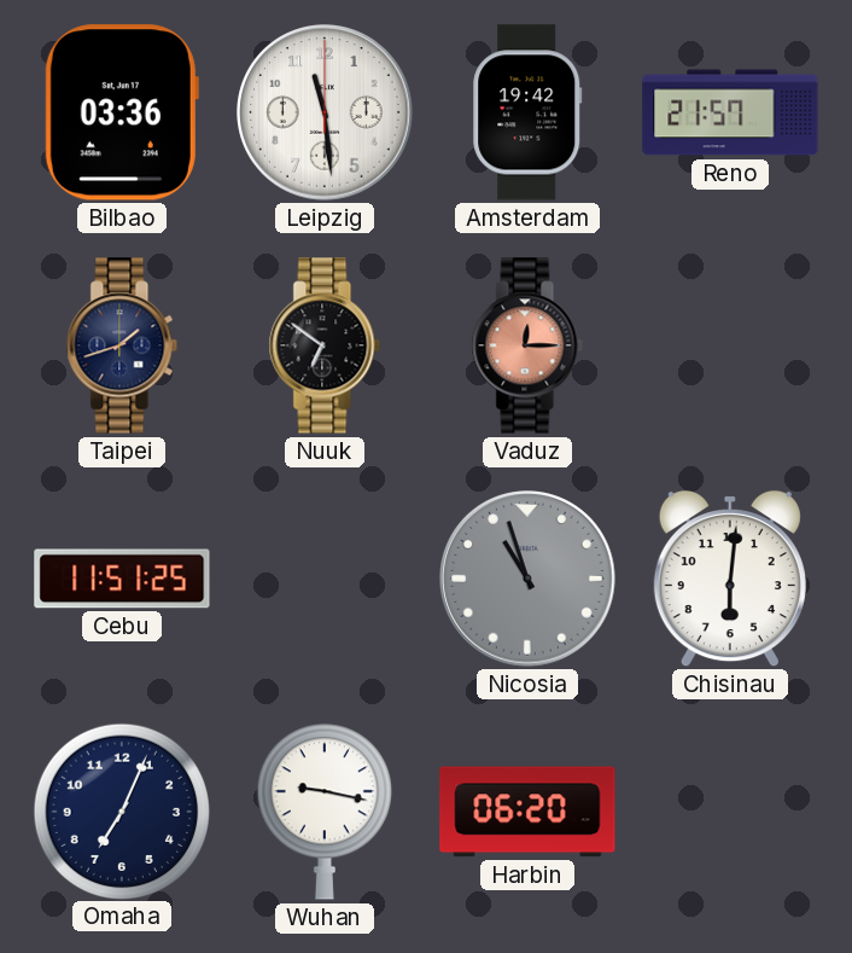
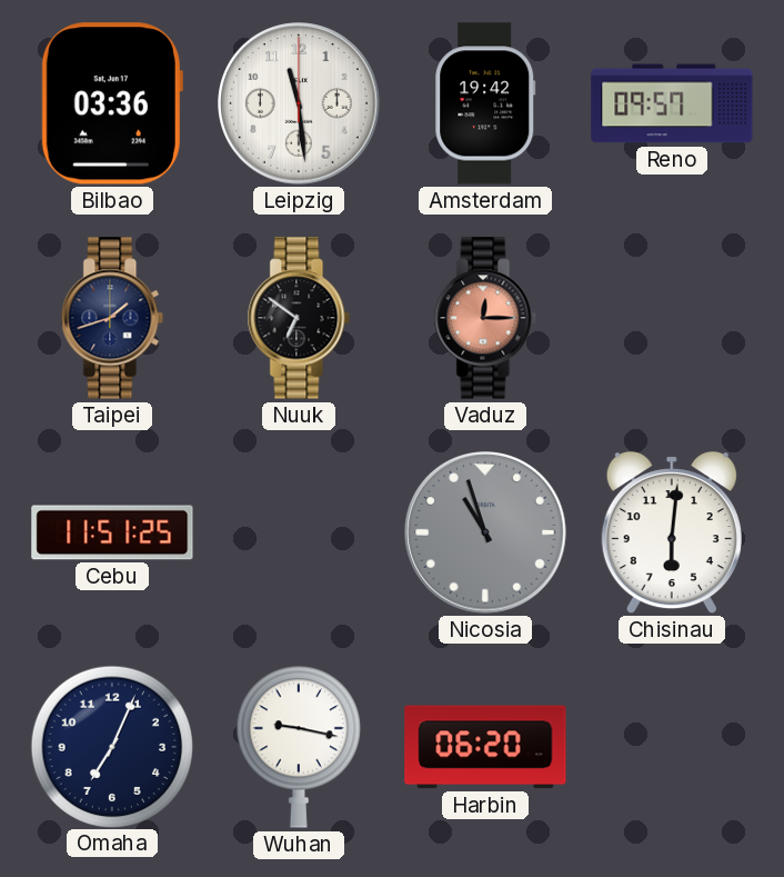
Reno: 21:57 -> 09:57 (672, 103)
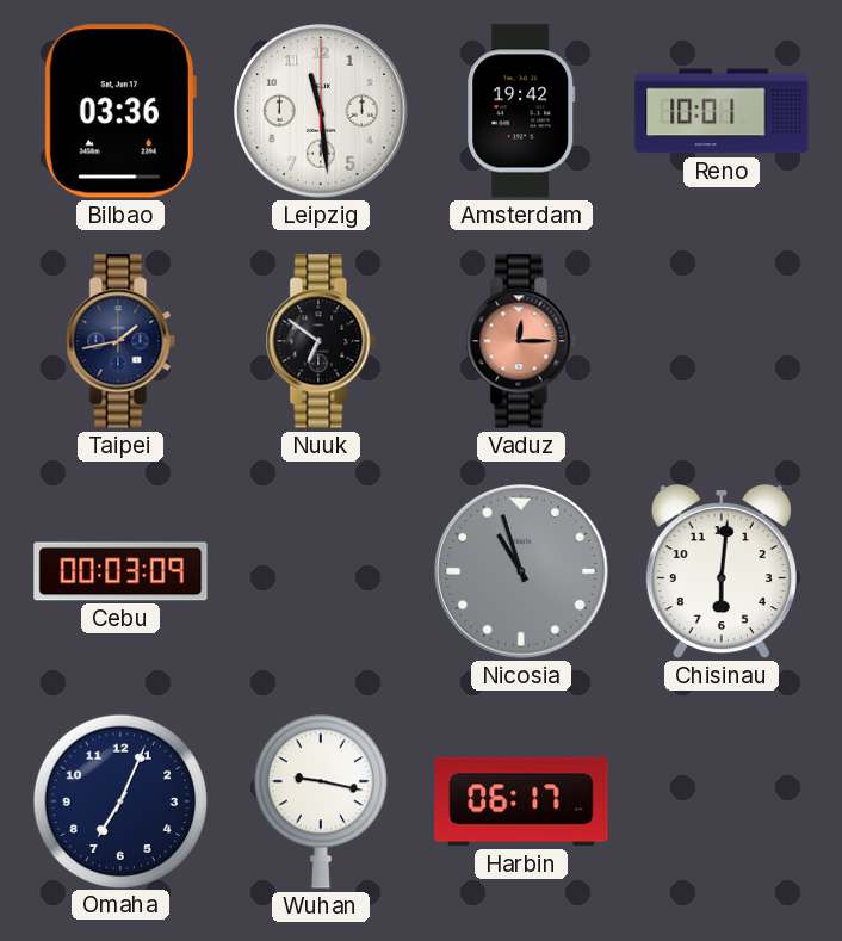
Reno: 09:57 -> 10:01 (722, 111)
Taipei: 1:42 -> 1:43 (120, 341)
Cebu: 11:51 -> 00:03 (120, 571)
Harbin: 06:20 -> 06:17 (521, 801)
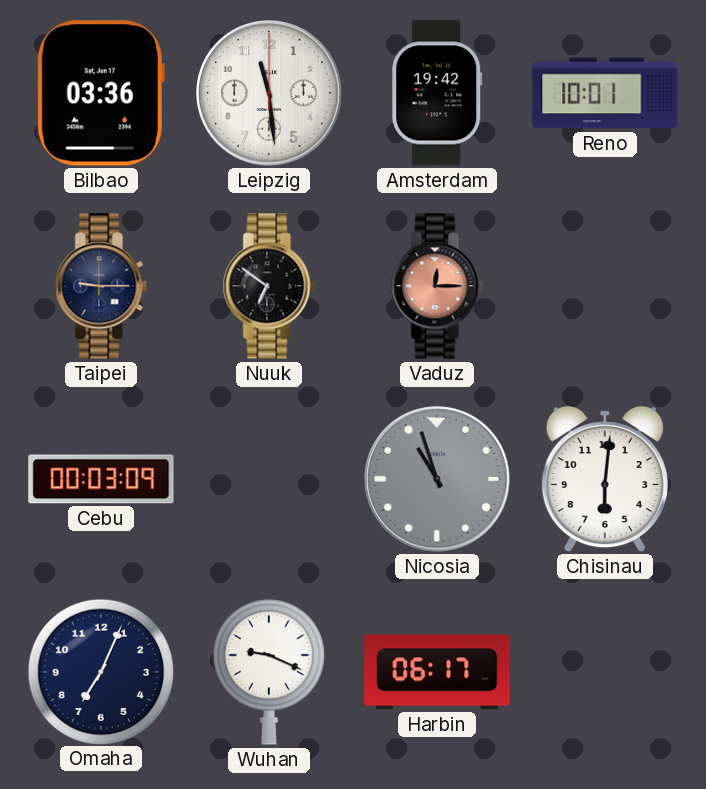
Taipei: 1:43 -> 9:15 (101, 286)
Wuhan: 9:17 -> 9:19 (269, 672)
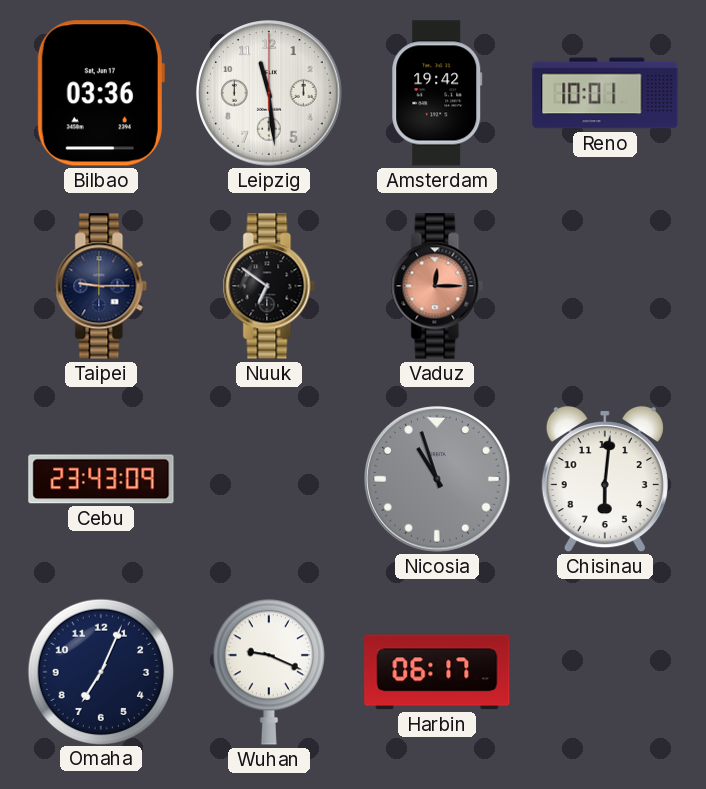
Cebu: 00:03 -> 23:43 (101, 479)
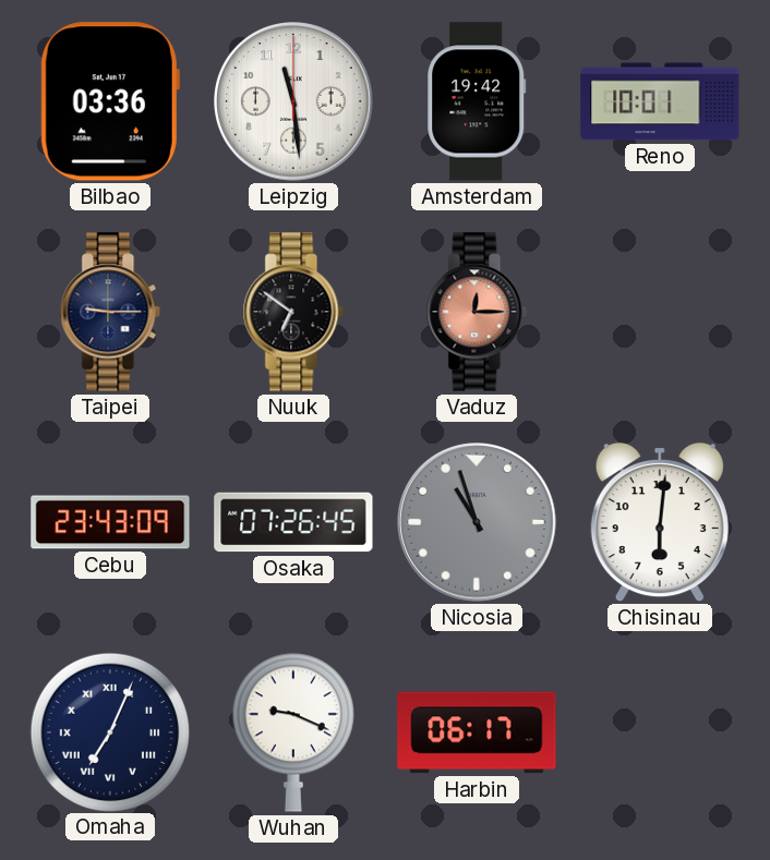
Osaka: none -> 07:26 (293, 522)
Omaha numerals: Arabic -> Roman (109, 731)
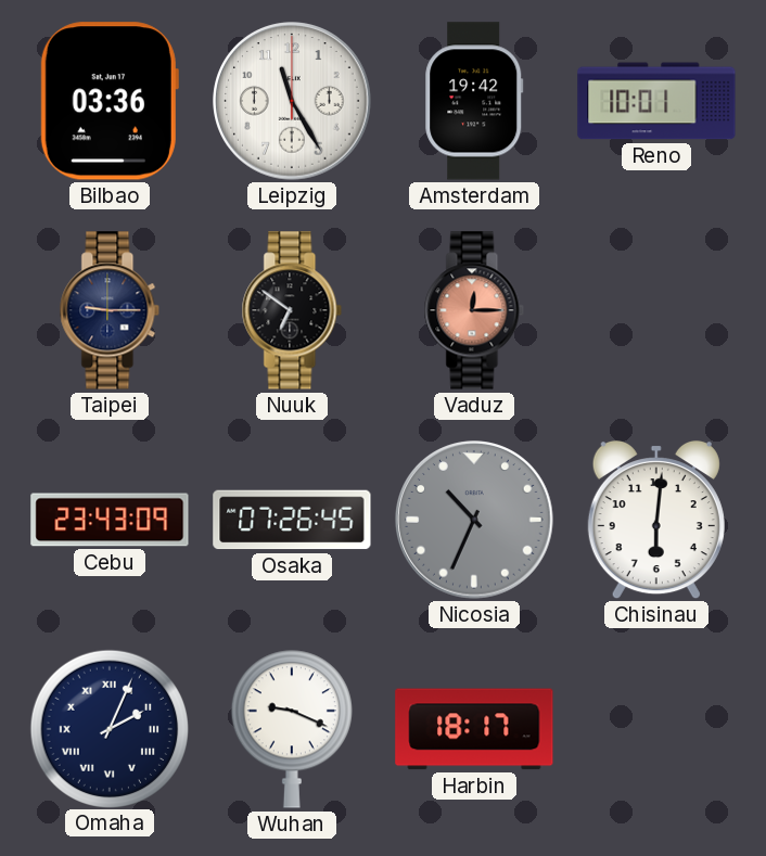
Leipzig: 11:29 -> 11:25 (292, 101)
Nicosia: 10:57 -> 10:34 (474, 520)
Omaha: 7:04 -> 2:04 (108, 728)
Harbin: 06:17 -> 18:17 (474, 729)
